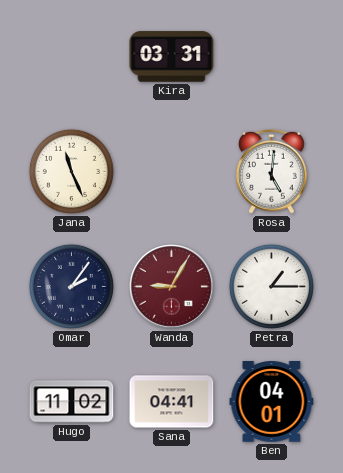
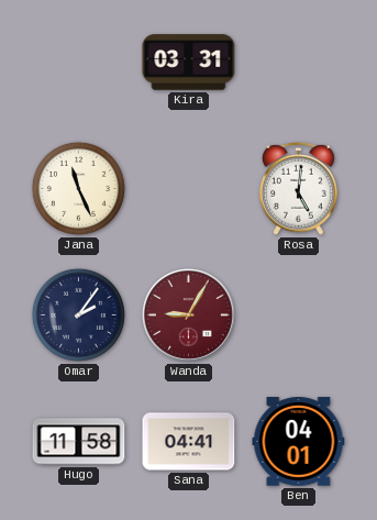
Petra: 1:15 -> none (271, 286)
Hugo: 11:02 -> 11:58 (79, 442)
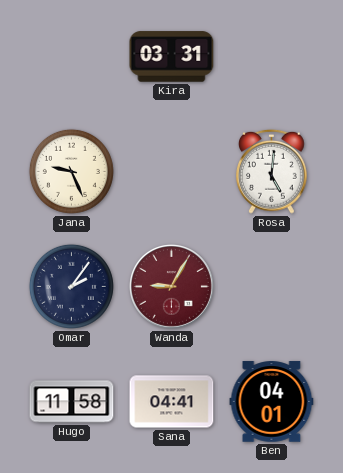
Jana: 11:26 -> 9:26 (71, 171)
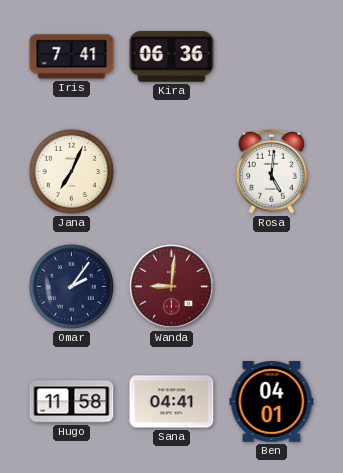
Iris: none -> 7:41 (72, 57)
Kira: 03:31 -> 06:36 (172, 57)
Jana: 9:26 -> 7:04 (71, 171)
Wanda: 9:05 -> 9:01 (171, 286)
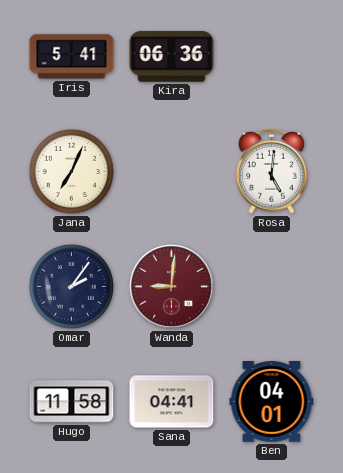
Iris: 7:41 -> 5:41 (72, 57)
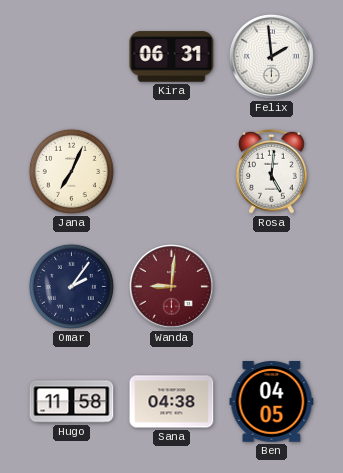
Iris: 5:41 -> none (72, 57)
Kira: 06:36 -> 06:31 (172, 57)
Felix: none -> 1:59 (271, 56)
Sana: 04:41 -> 04:38 (172, 402)
Ben: 04:01 -> 04:05 (272, 402)
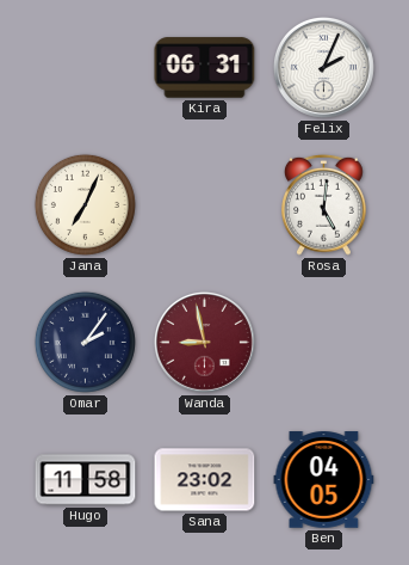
Felix: 1:59 -> 2:04 (323, 67)
Wanda: 9:01 -> 8:58 (204, 342)
Sana: 04:38 -> 23:02 (205, 480)
